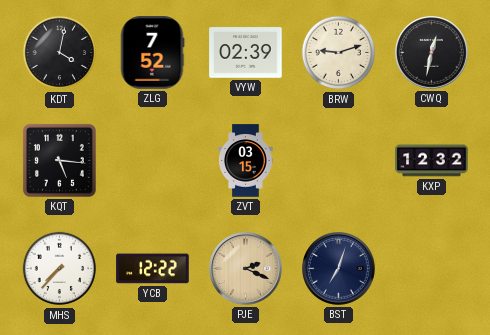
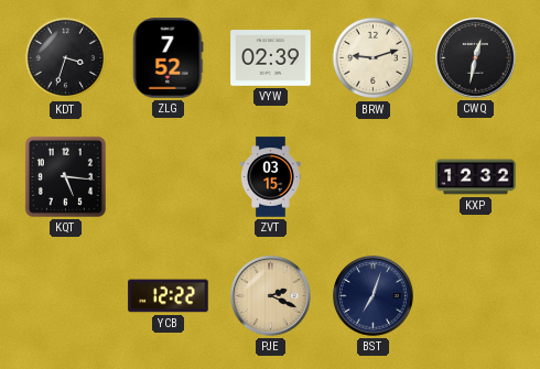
KDT: 4:02 -> 3:33 (66, 58)
MHS: 7:37 -> none (60, 269)
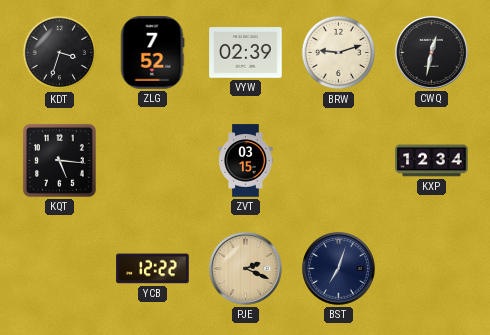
KXP: 12:32 -> 12:34 (432, 161)
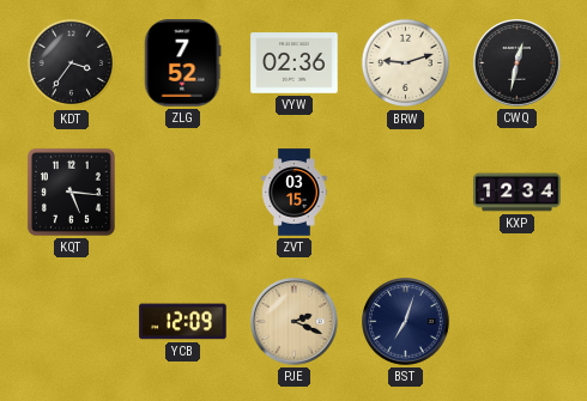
KDT: 3:33 -> 3:36 (72, 63)
VYW: 02:39 -> 02:36 (295, 63)
YCB: 12:22 -> 12:09 (183, 322)
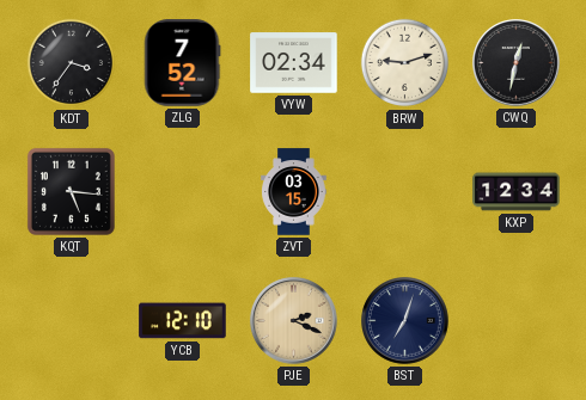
VYW: 02:36 -> 02:34 (294, 63)
YCB: 12:09 -> 12:10 (183, 321)
